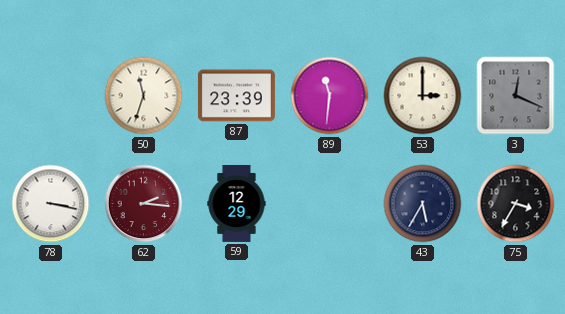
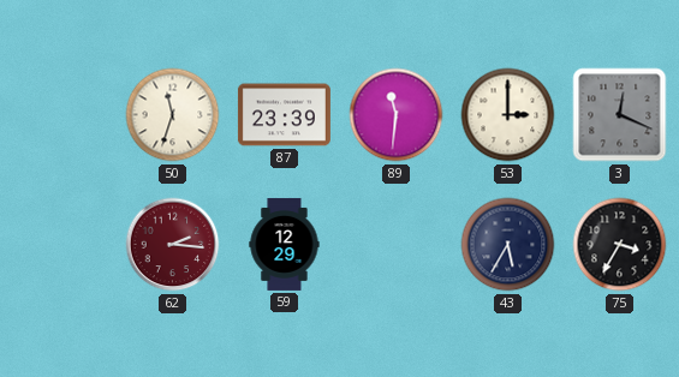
78: 3:17 -> none (51, 204)
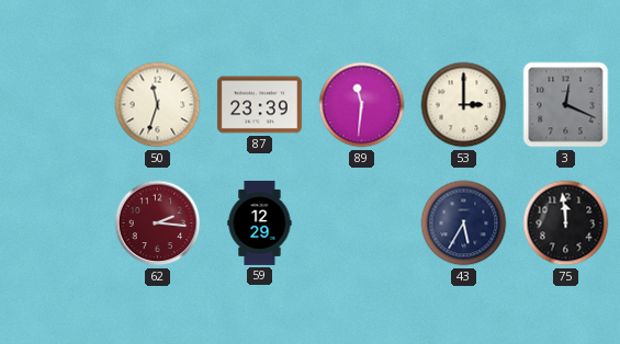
75: 3:35 -> 11:59 (566, 223)
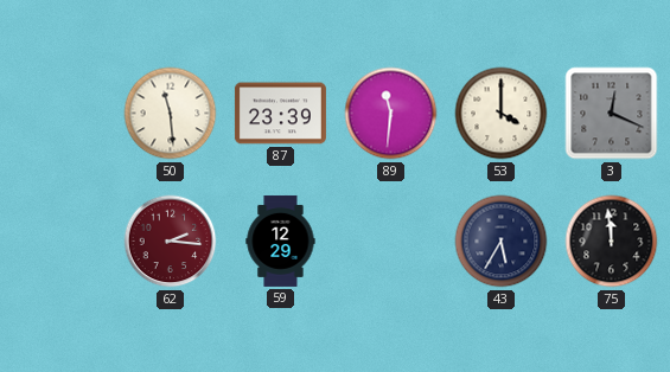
50: 11:33 -> 11:29 (171, 114)
53: 3:00 -> 4:00 (502, 114)
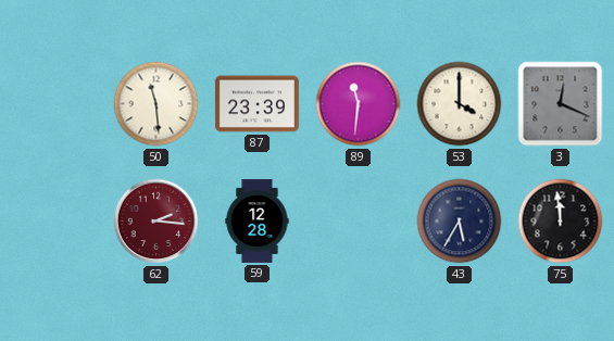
59: 12:29 -> 12:28 (258, 220)
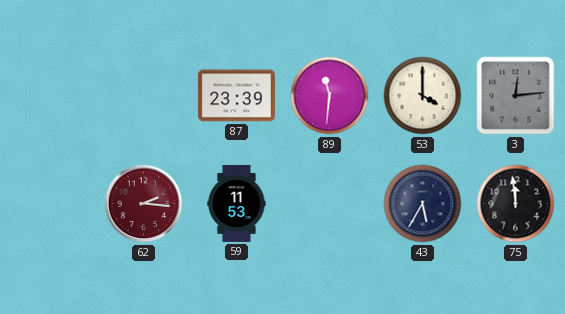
50: 11:29 -> none (156, 104)
3: 12:19 -> 12:14 (516, 96)
59: 12:28 -> 11:53 (237, 203)
